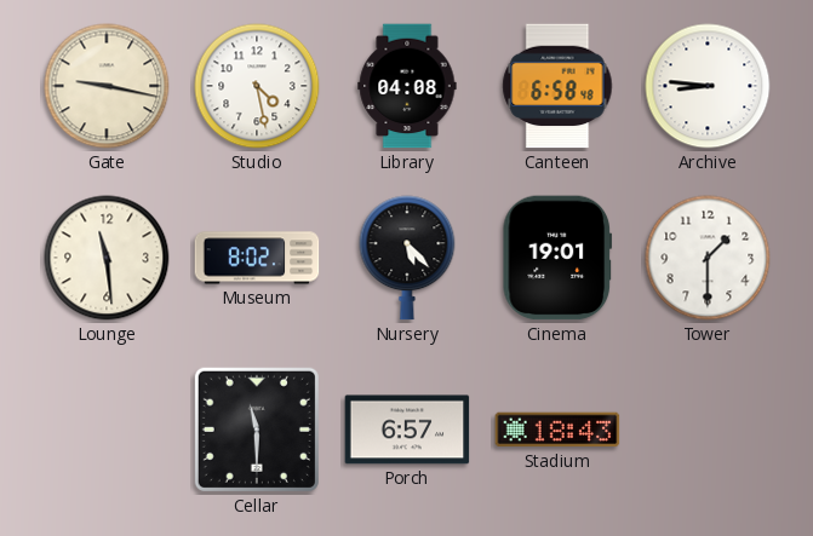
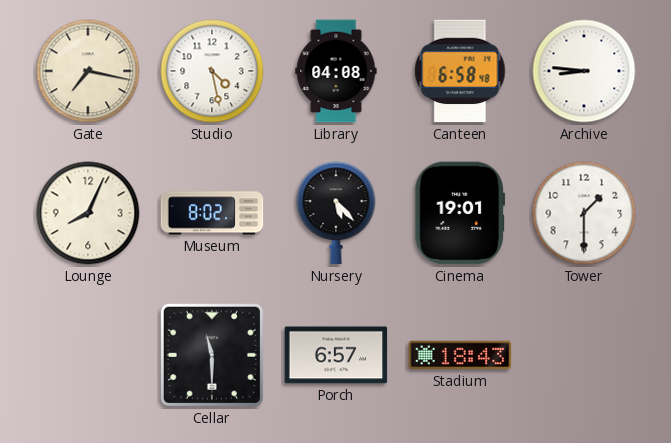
Gate: 9:17 -> 7:17 (88, 71)
Lounge: 11:29 -> 8:04 (88, 213)
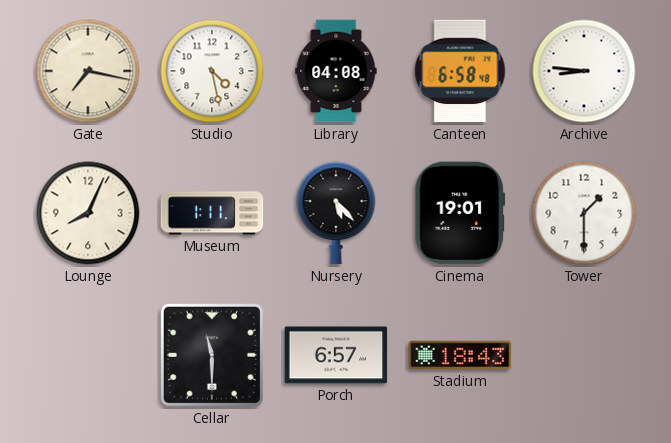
Museum: 8:02 -> 1:11 (212, 213)
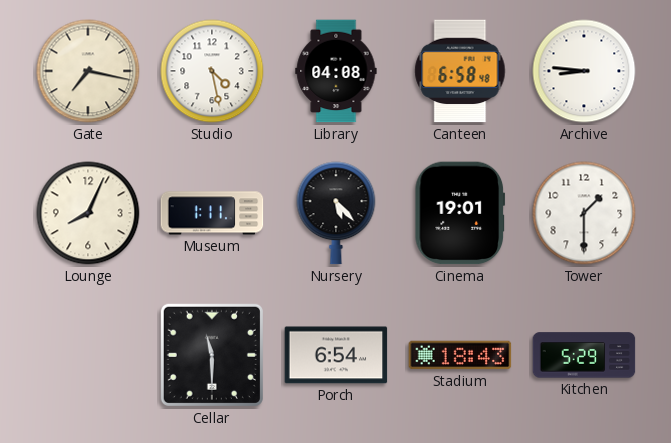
Porch: 6:57 -> 6:54 (336, 355)
Kitchen: none -> 5:29 (584, 355)
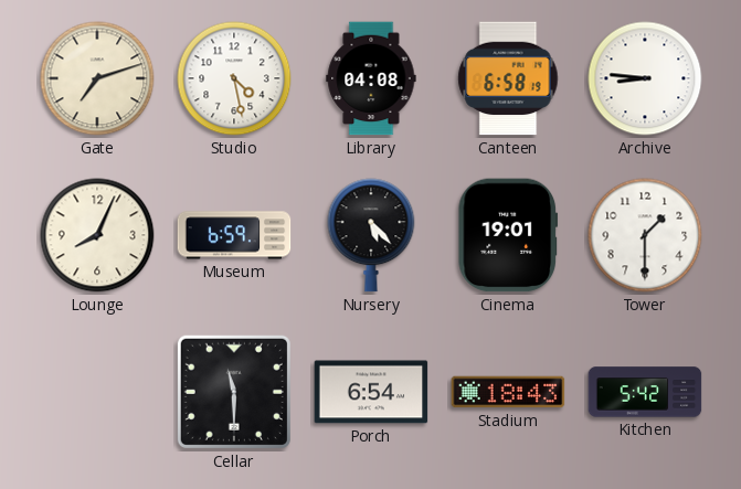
Gate: 7:17 -> 7:12 (97, 78)
Canteen: 6:58:48 -> 6:58:19 (508, 78)
Museum: 1:11 -> 6:59 (234, 235)
Kitchen: 5:29 -> 5:42 (645, 392)
